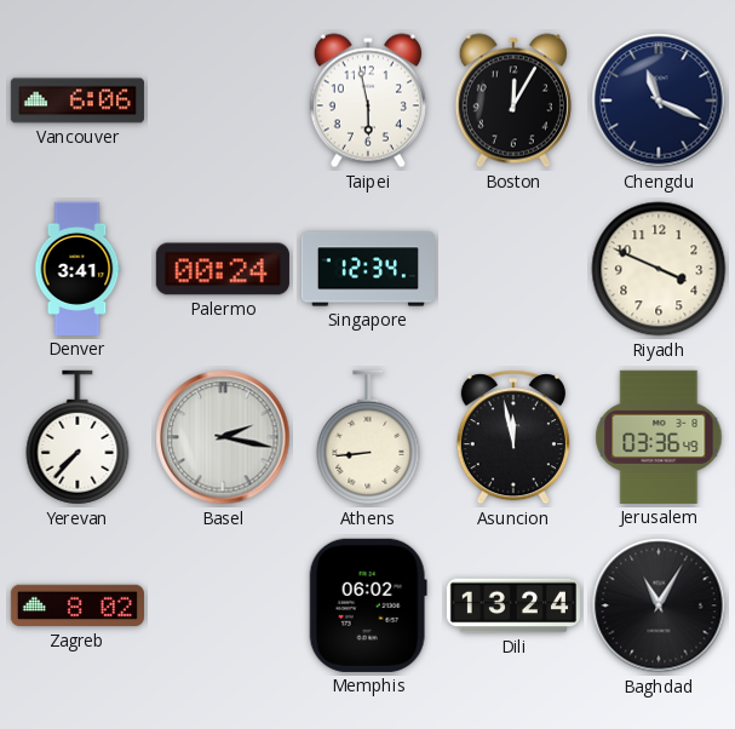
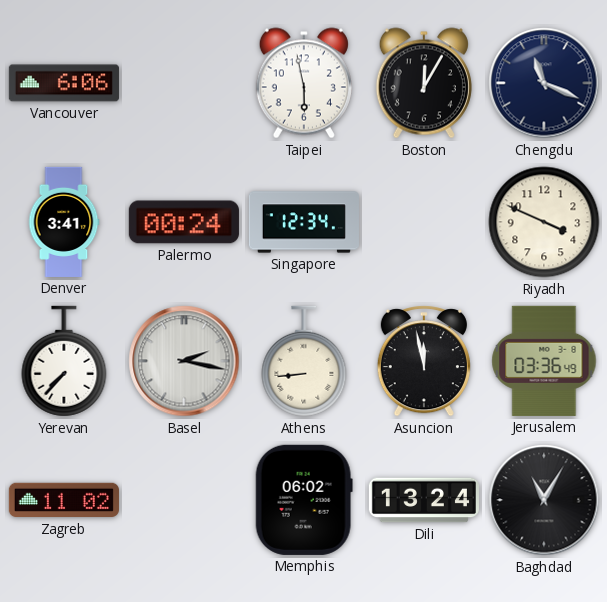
Zagreb: 8:02 -> 11:02 (64, 500)
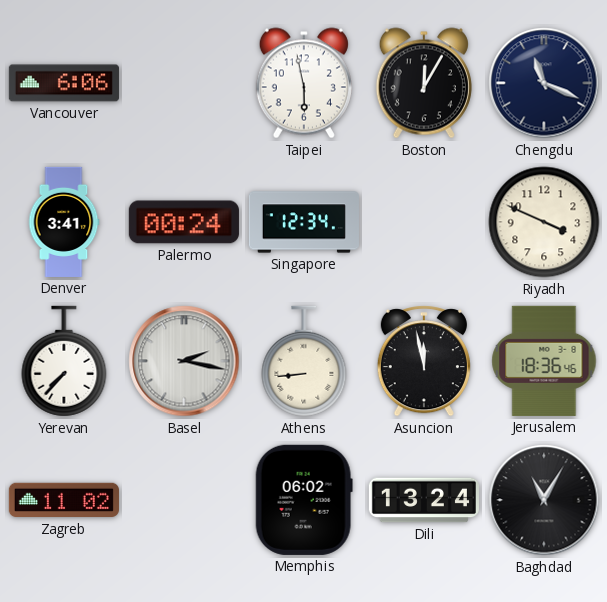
Jerusalem: 03:36 -> 18:36 (544, 361)
